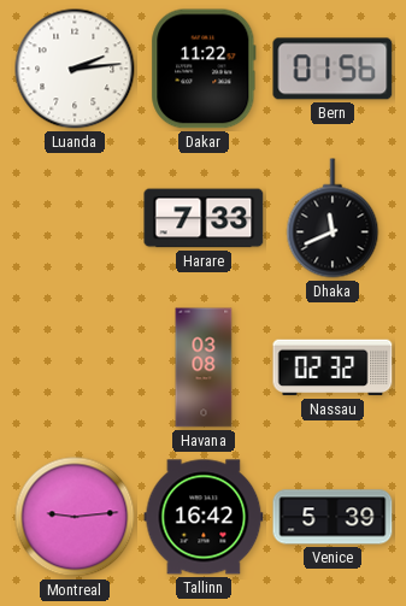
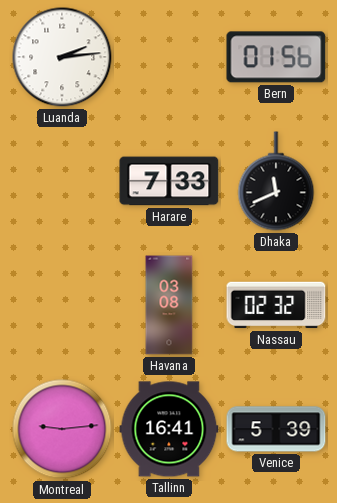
Dakar: 11:22 -> none (204, 69)
Tallinn: 16:42 -> 16:41 (169, 429)
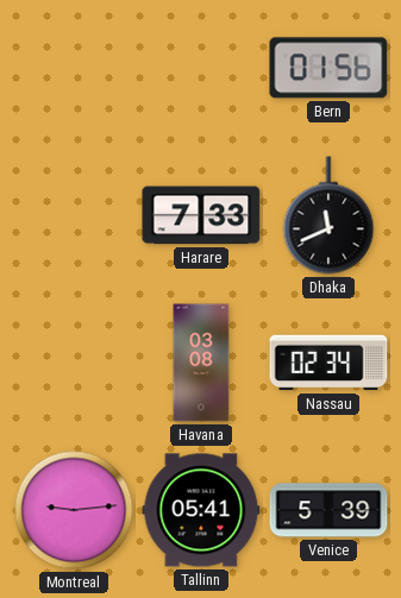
Luanda: 2:14 -> none (62, 57)
Nassau: 02:32 -> 02:34 (328, 363)
Tallinn: 16:41 -> 05:41 (201, 510)
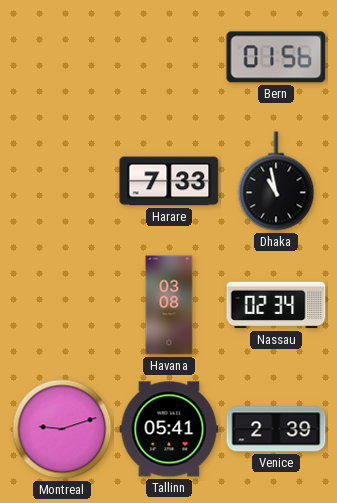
Dhaka: 11:41 -> 10:58 (276, 181)
Montreal: 9:14 -> 9:12 (62, 429)
Venice: 5:39 -> 2:39 (276, 429)
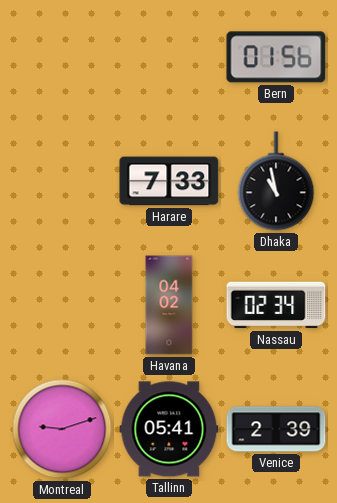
Havana: 03:08 -> 04:02 (169, 305)
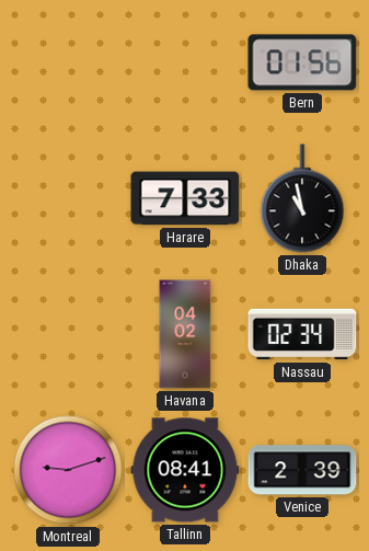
Tallinn: 05:41 -> 08:41 (185, 470)
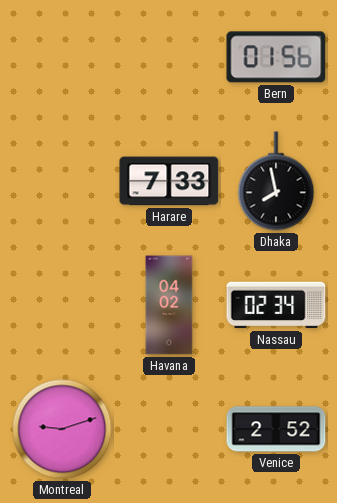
Dhaka: 10:58 -> 7:58 (276, 181)
Tallinn: 08:41 -> none (185, 470)
Venice: 2:39 -> 2:52 (276, 429)
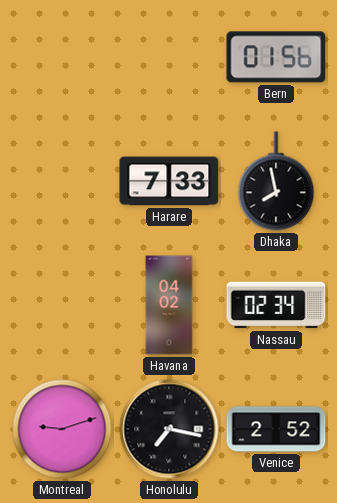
Honolulu: none -> 7:17 (169, 429)
